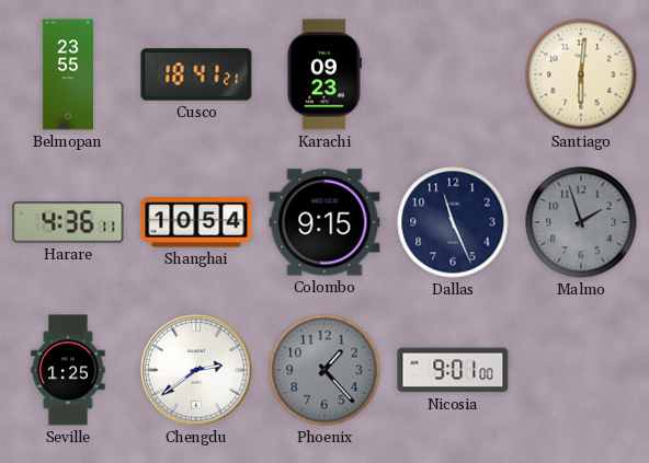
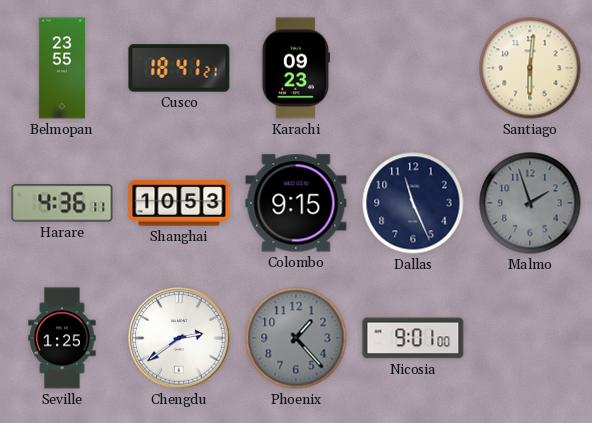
Shanghai: 10:54 -> 10:53 (179, 203)
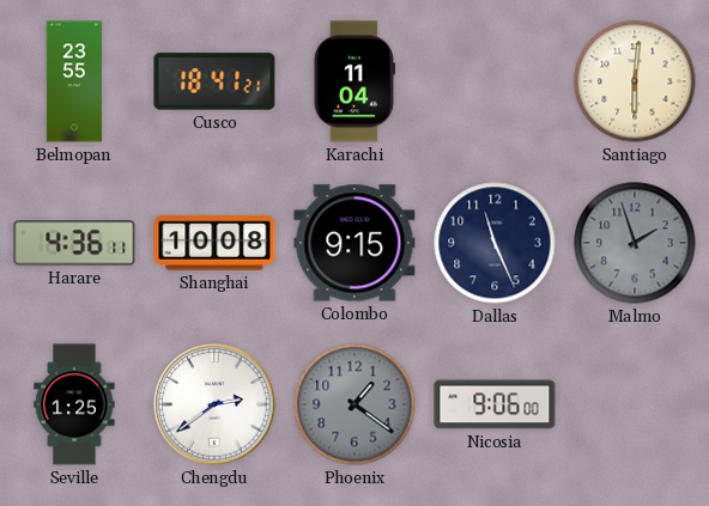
Karachi: 09:23 -> 11:04 (354, 81)
Shanghai: 10:53 -> 10:08 (214, 243)
Phoenix: 1:23 -> 1:21 (354, 404)
Nicosia: 9:01 -> 9:06 (495, 404)
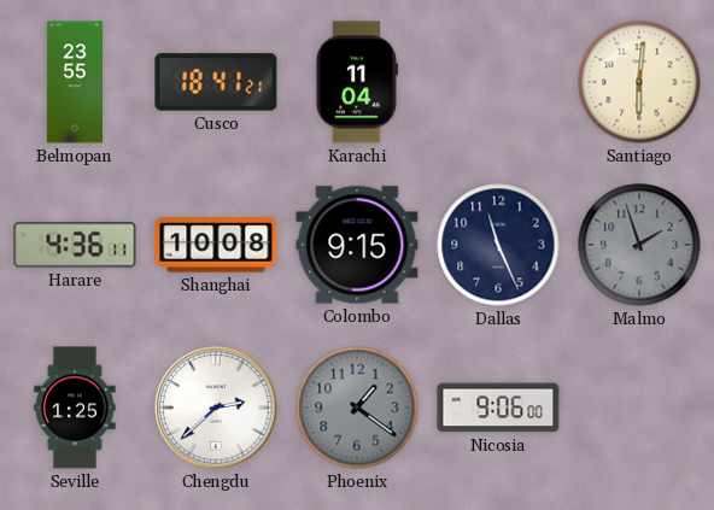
Chengdu: 2:39 -> 2:38 (216, 408)
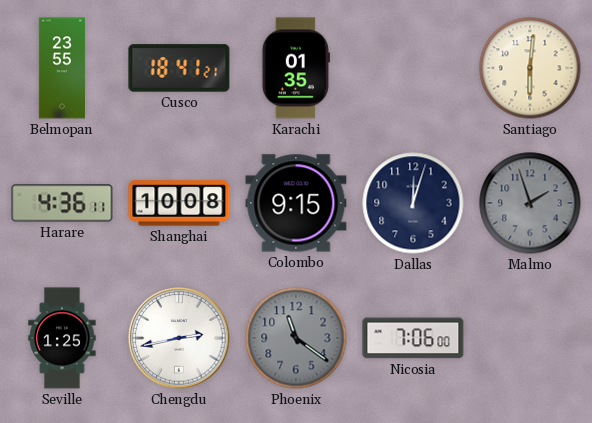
Karachi: 11:04 -> 01:35 (296, 68)
Dallas: 11:26 -> 12:03 (413, 203)
Chengdu: 2:38 -> 2:43 (179, 338)
Phoenix: 1:21 -> 11:21 (296, 338)
Nicosia: 9:06 -> 7:06 (413, 338)
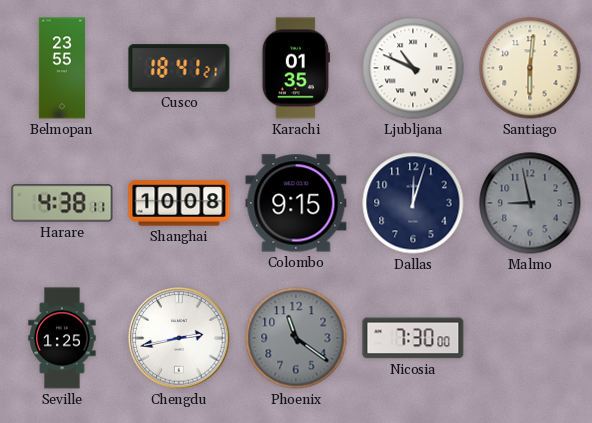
Ljubljana: none -> 10:49 (413, 68)
Harare: 4:36 -> 4:38 (62, 203)
Malmo: 1:57 -> 8:58 (530, 203)
Nicosia: 7:06 -> 7:30 (413, 338)
